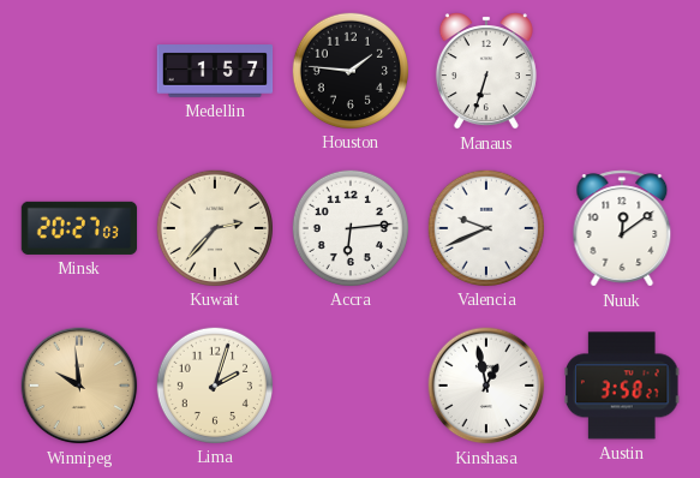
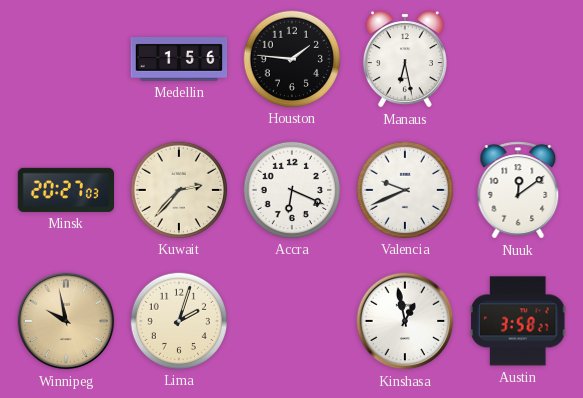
Medellin: 1:57 -> 1:56 (179, 59)
Manaus: 6:33 -> 6:28 (405, 59)
Accra: 6:14 -> 6:19 (291, 189)
Winnipeg: 9:59 -> 9:58 (66, 321)
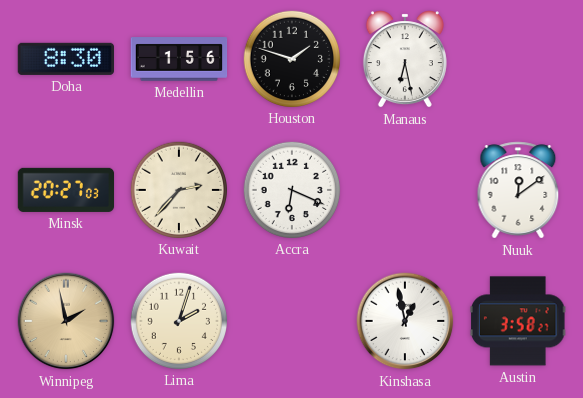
Doha: none -> 8:30 (65, 59)
Houston: 1:46 -> 1:48 (291, 58)
Valencia: 9:41 -> none (404, 189)
Winnipeg: 9:58 -> 1:58 (66, 321)
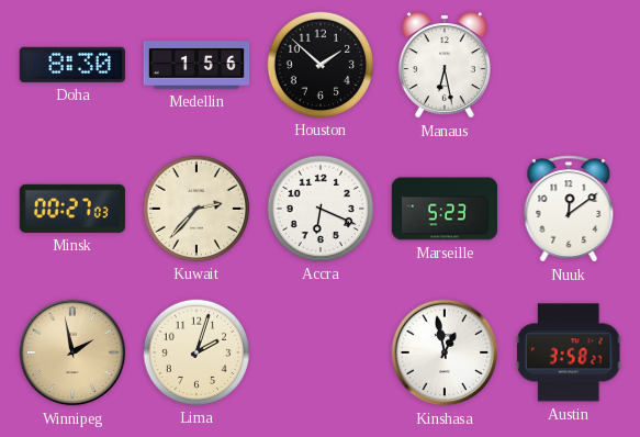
Houston: 1:48 -> 1:52 (319, 64)
Minsk: 20:27 -> 00:27 (72, 209)
Marseille: none -> 5:23 (445, 209)
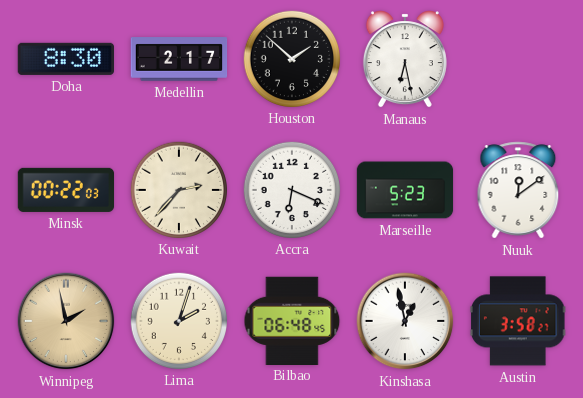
Medellin: 1:56 -> 2:17 (179, 59)
Minsk: 00:27 -> 00:22 (66, 190)
Bilbao: none -> 06:48 (292, 320)
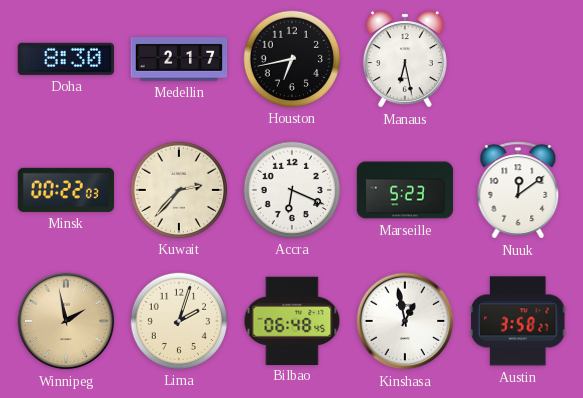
Houston: 1:52 -> 6:43 (291, 58)
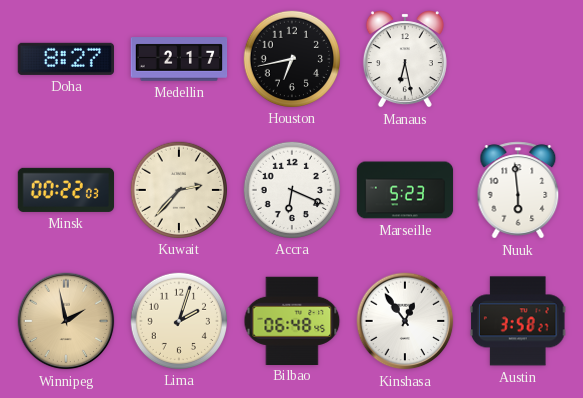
Doha: 8:30 -> 8:27 (65, 59)
Nuuk: 12:09 -> 5:59 (518, 190)
Kinshasa: 12:58 -> 12:54 (405, 321)
